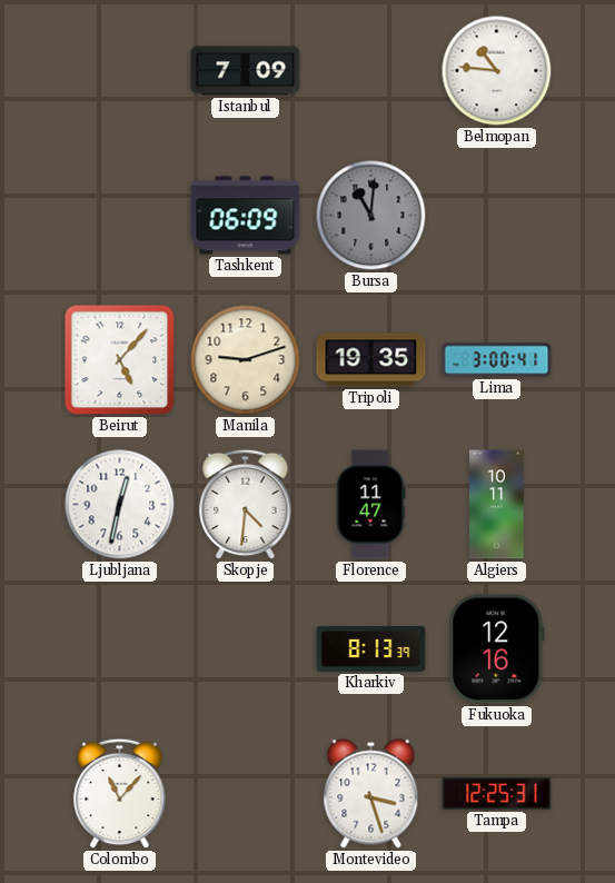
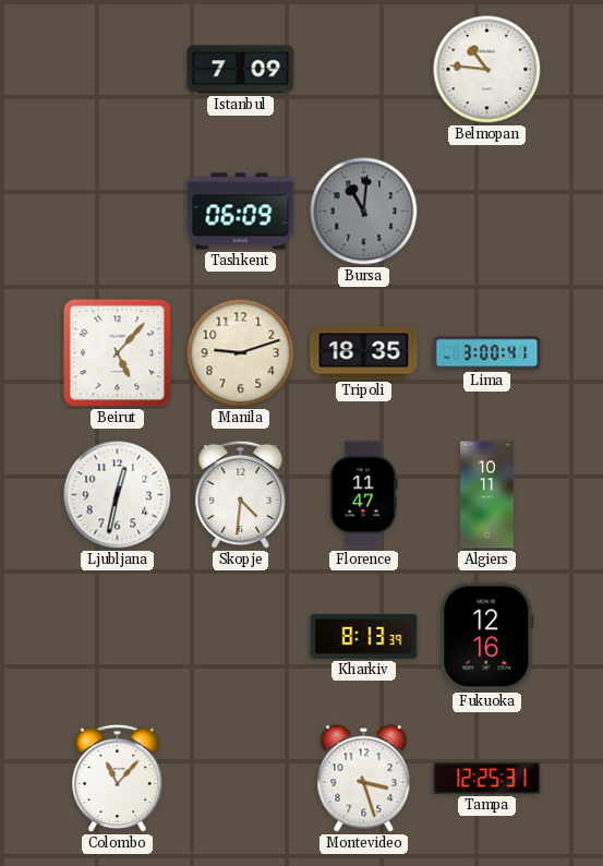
Tripoli: 19:35 -> 18:35 (364, 353)
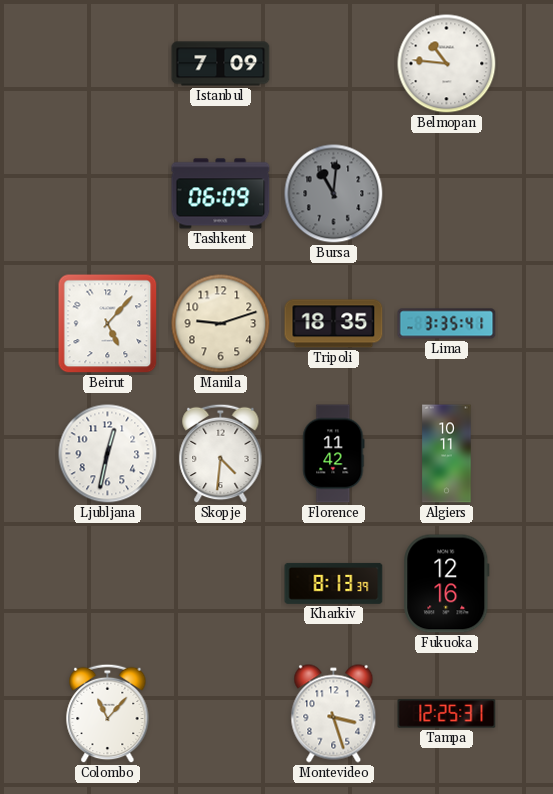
Lima: 3:00 -> 3:35 (447, 324)
Florence: 11:47 -> 11:42 (334, 454)
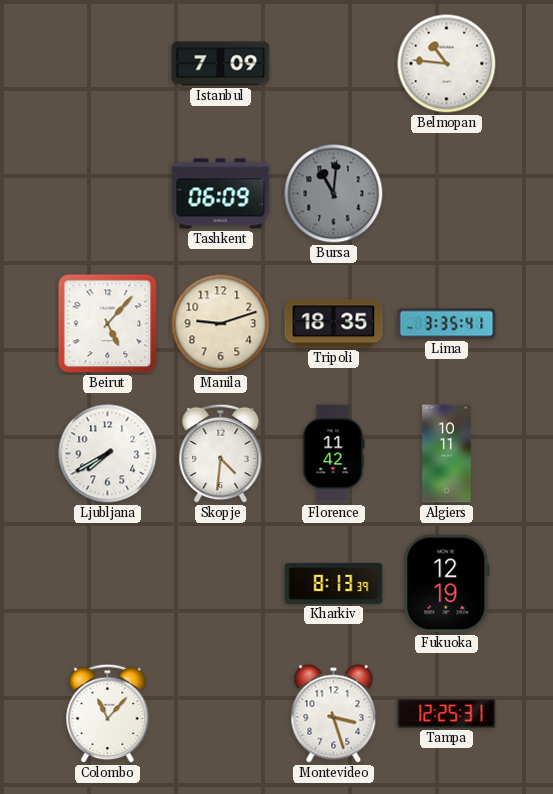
Ljubljana: 12:32 -> 7:40 (108, 454)
Fukuoka: 12:16 -> 12:19 (447, 584)
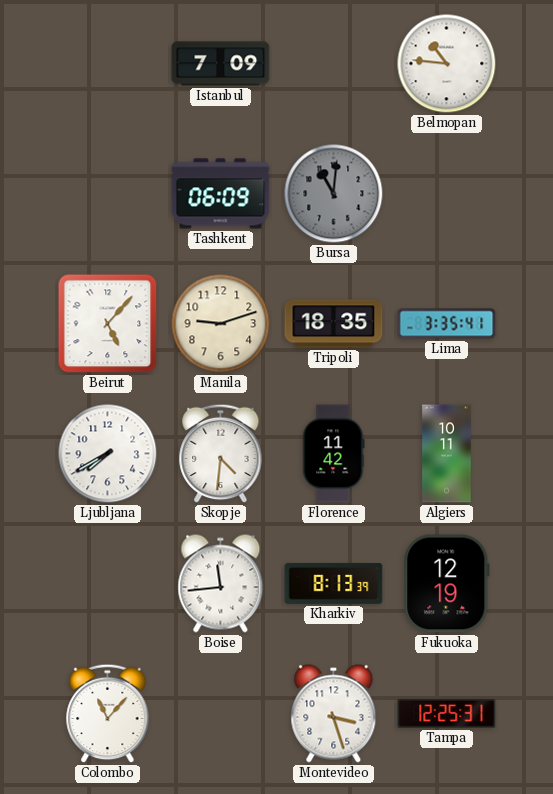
Boise: none -> 11:44 (221, 584)
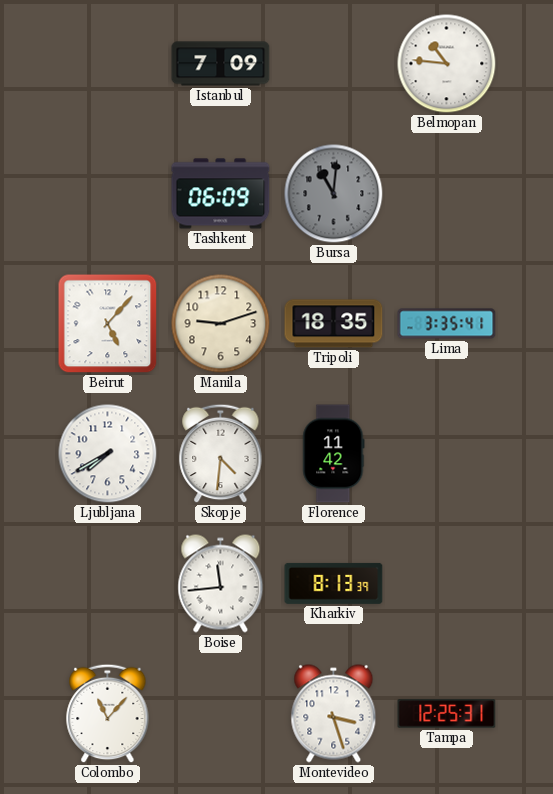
Algiers: 10:11 -> none (447, 454)
Fukuoka: 12:19 -> none (447, 584)
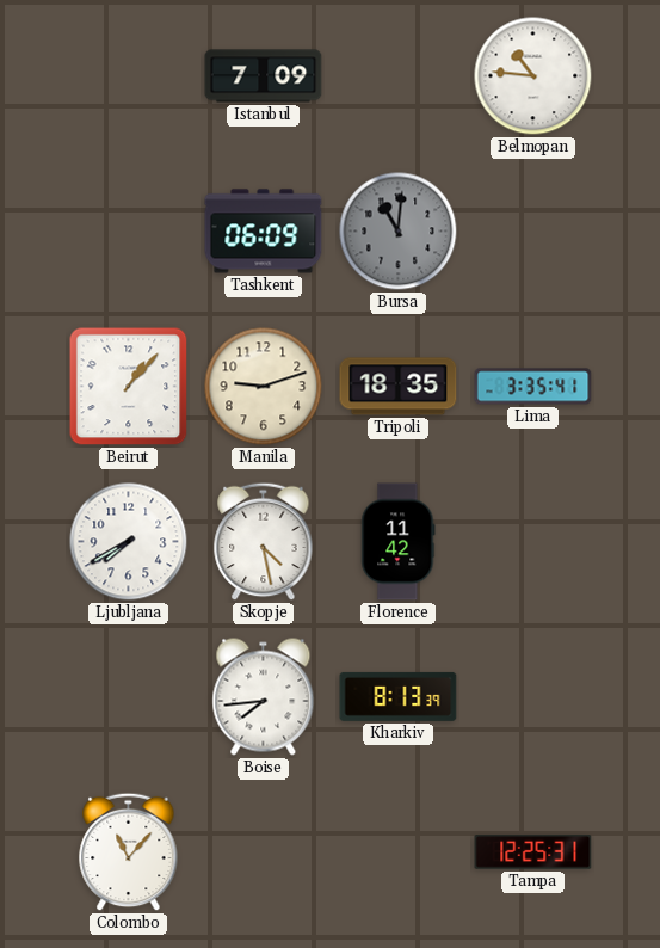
Beirut: 5:07 -> 1:07 (129, 387)
Skopje: 4:31 -> 4:28 (264, 542)
Boise: 11:44 -> 7:44 (264, 697)
Montevideo: 3:27 -> none (334, 714)
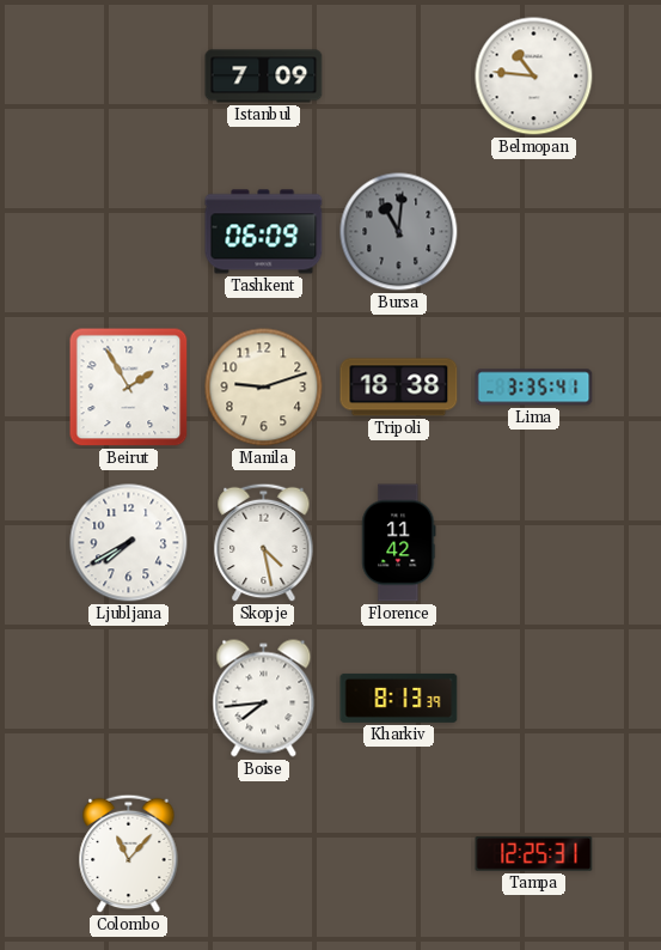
Beirut: 1:07 -> 1:55 (129, 388)
Tripoli: 18:35 -> 18:38 (399, 388)
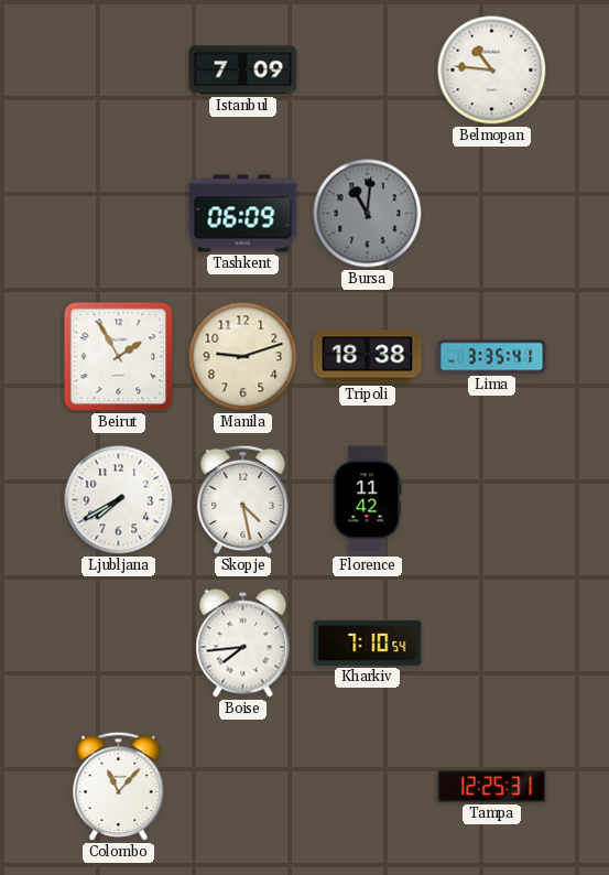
Kharkiv: 8:13 -> 7:10 (368, 642)
